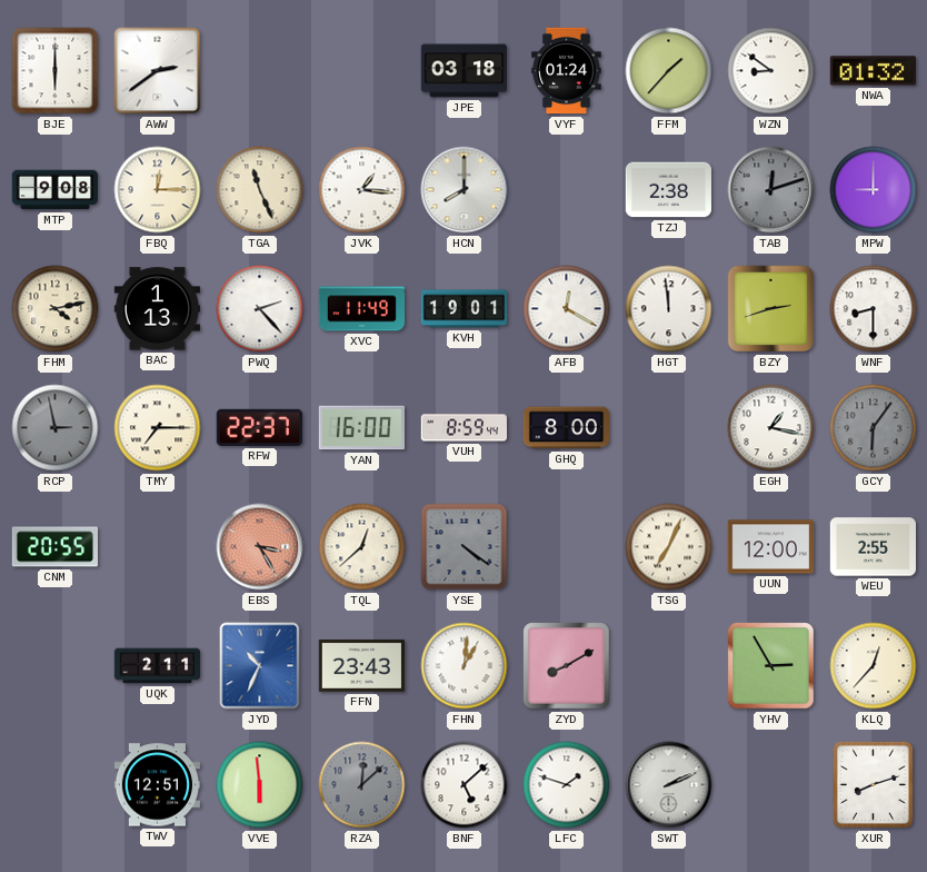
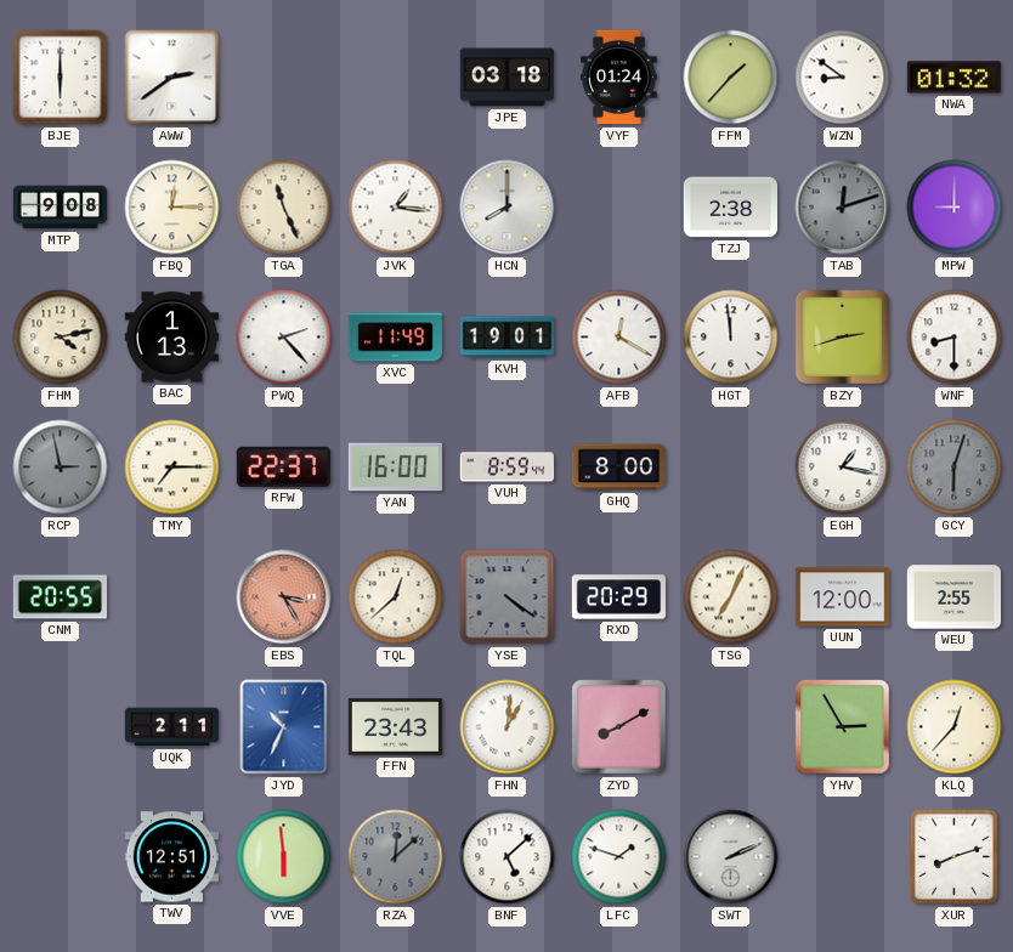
GCY: 6:06 -> 6:03 (955, 467)
RXD: none -> 20:29 (619, 597)
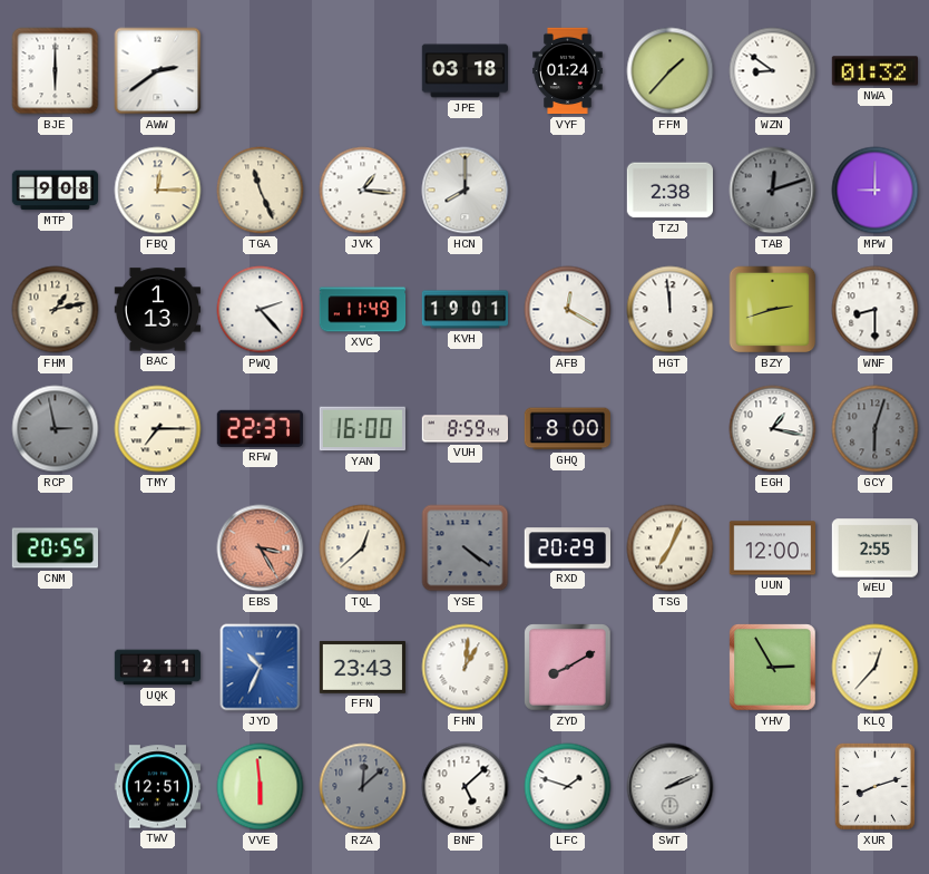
FHM: 4:13 -> 1:13 (56, 310)
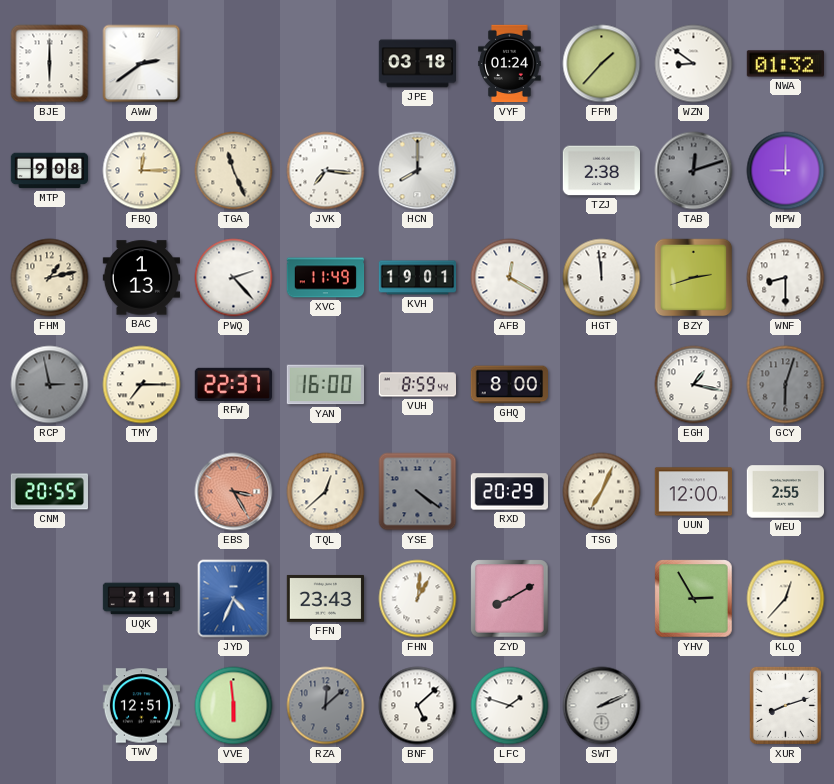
JVK: 1:16 -> 7:16 (326, 171)
JYD: 10:34 -> 4:34 (234, 599)
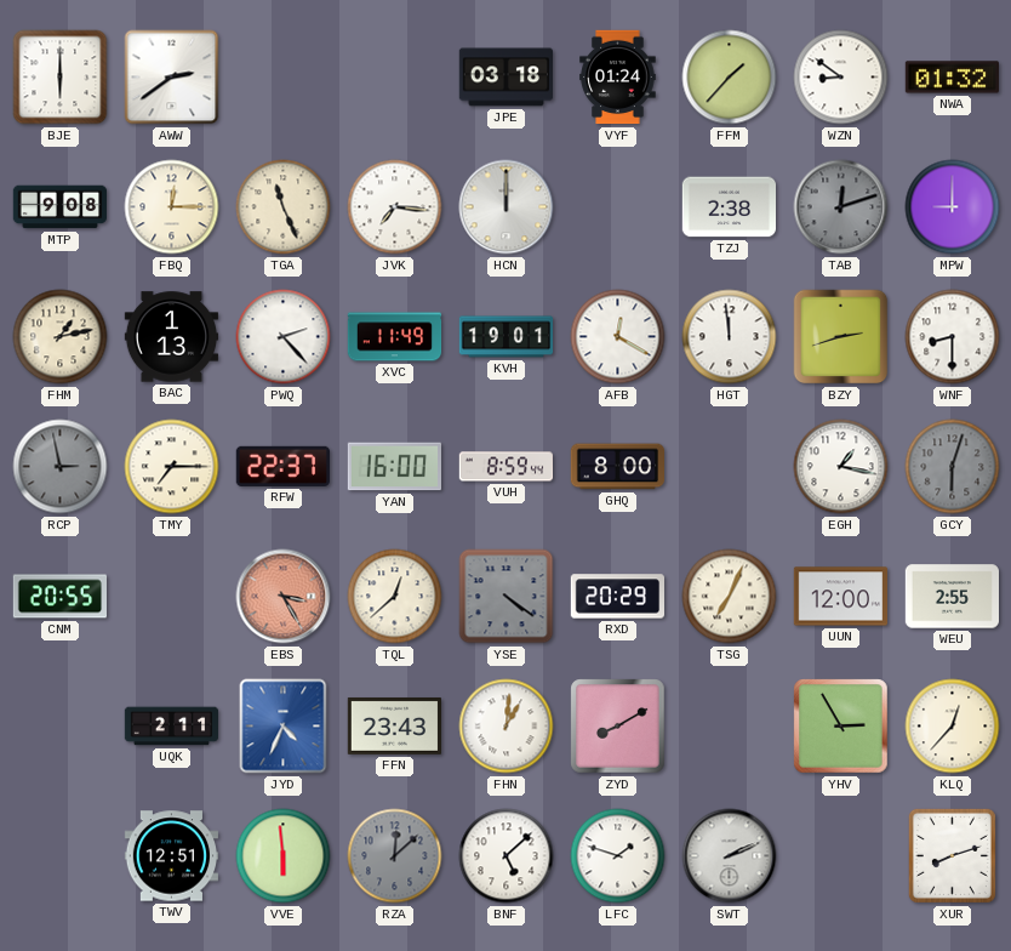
HCN: 8:00 -> 12:00 (507, 207)
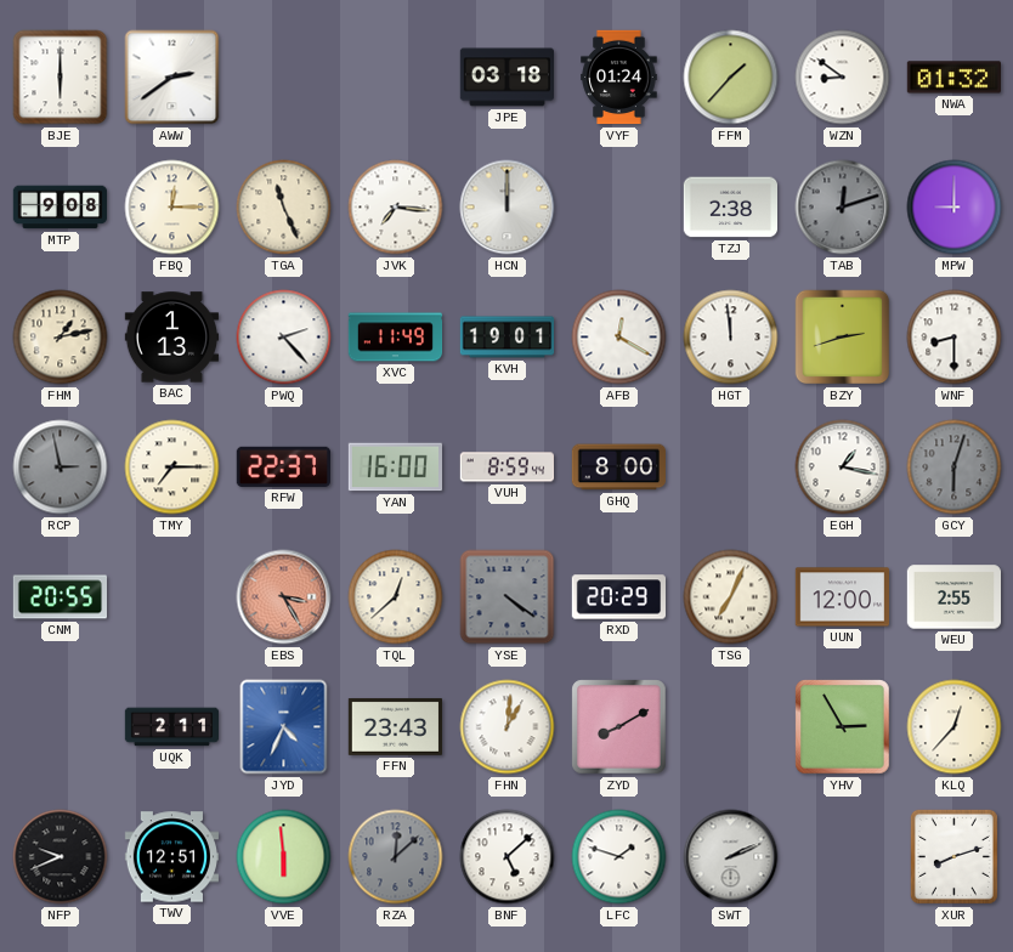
NFP: none -> 9:41 (61, 857)
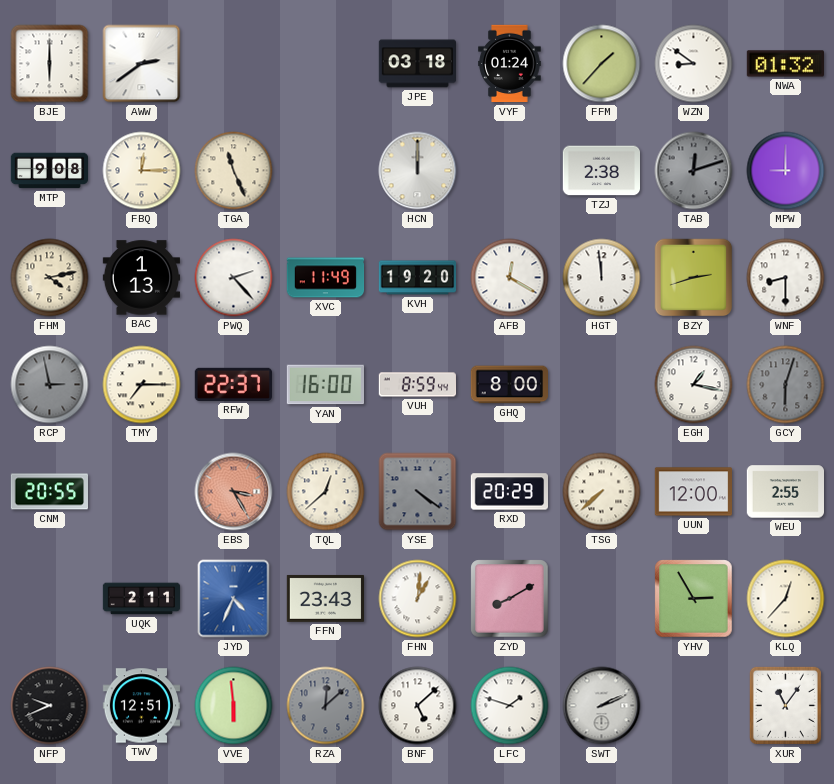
JVK: 7:16 -> none (396, 208)
FHM: 1:13 -> 4:13 (50, 278)
KVH: 19:01 -> 19:20 (418, 278)
TSG: 7:04 -> 7:38 (602, 492)
XUR: 8:12 -> 11:06 (785, 705)
